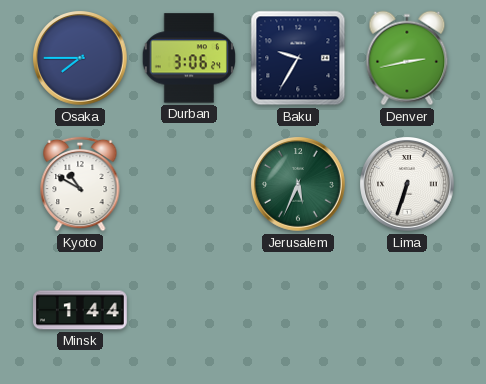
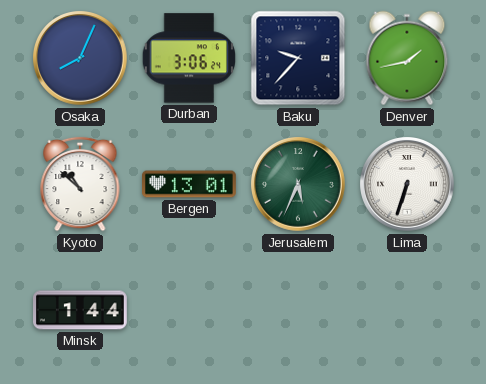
Osaka: 7:45 -> 8:04 (81, 59)
Baku: 9:35 -> 9:37 (298, 58)
Denver: 2:43 -> 1:43 (407, 58)
Kyoto: 10:50 -> 10:52 (80, 184)
Bergen: none -> 13:01 (190, 184)
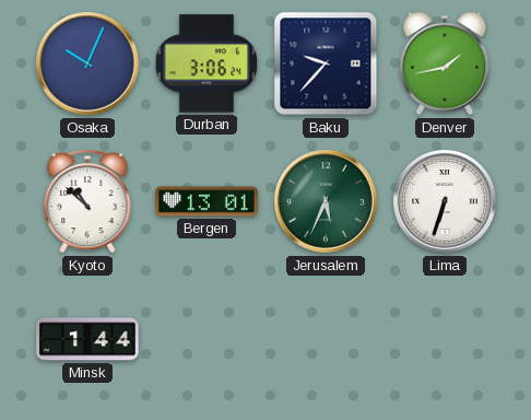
Osaka: 8:04 -> 10:04 (88, 65)
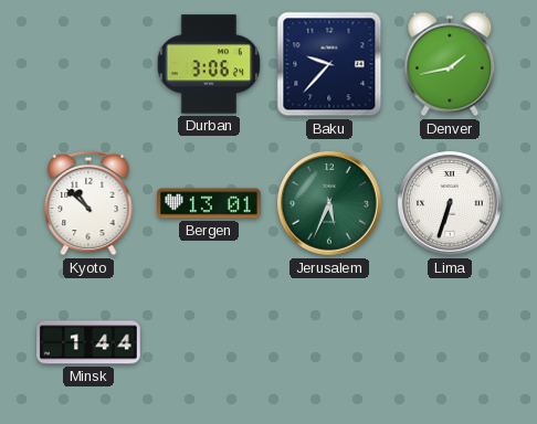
Osaka: 10:04 -> none (88, 65)
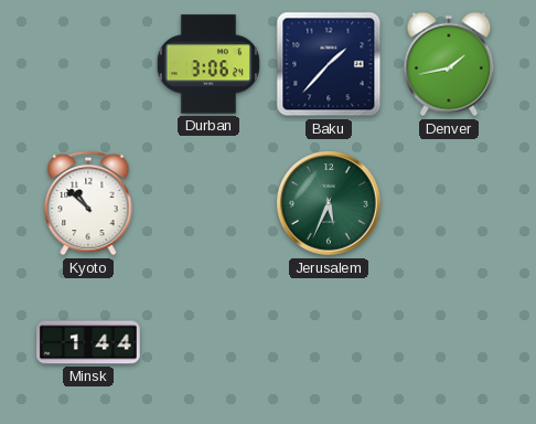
Baku: 9:37 -> 1:37 (329, 64)
Bergen: 13:01 -> none (210, 203)
Lima: 6:33 -> none (451, 204)
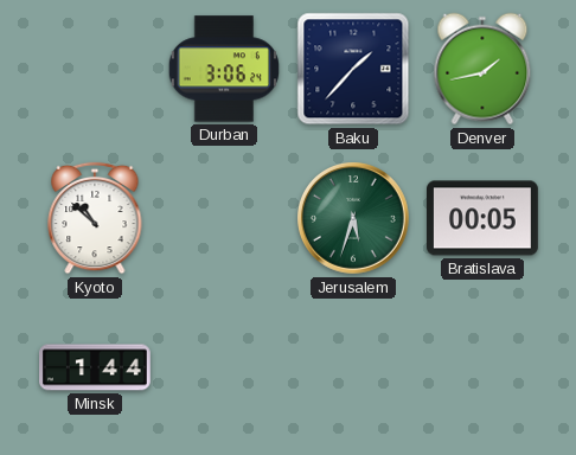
Jerusalem: 5:34 -> 5:33 (354, 219)
Bratislava: none -> 00:05 (484, 218)
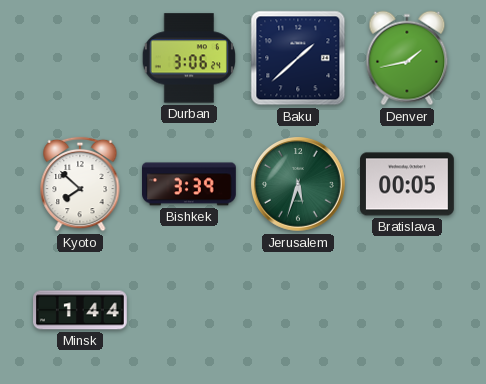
Baku: 1:37 -> 1:38 (298, 58)
Kyoto: 10:52 -> 7:52 (80, 184)
Bishkek: none -> 3:39 (190, 184)
